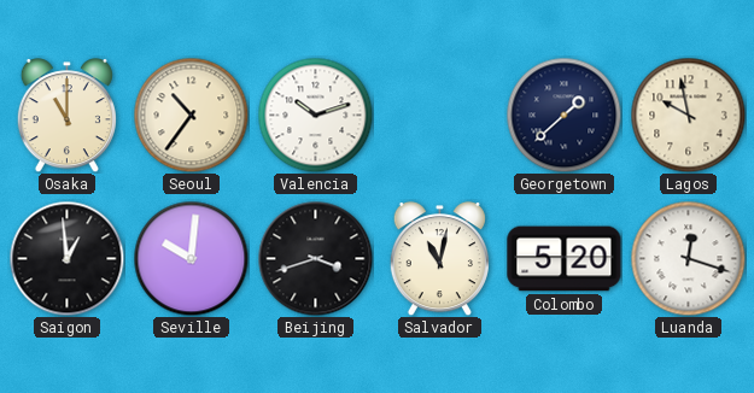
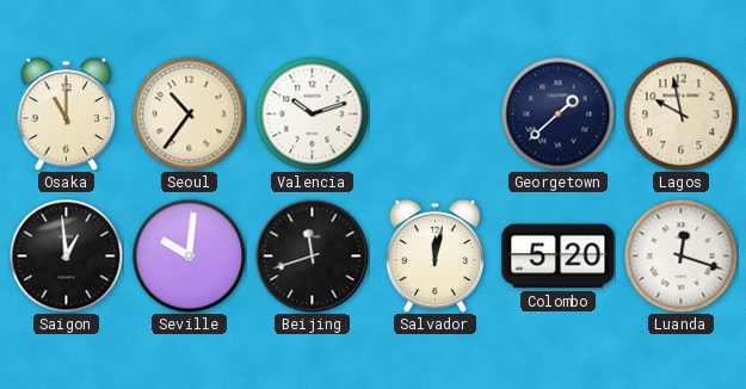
Beijing: 3:42 -> 11:42 (312, 255)
Salvador: 11:02 -> 12:02 (434, 257)
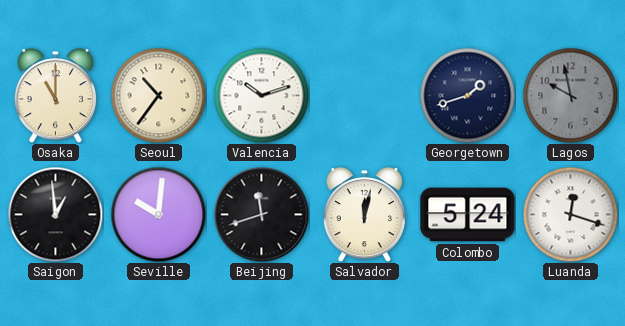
Georgetown: 1:38 -> 1:42 (467, 95)
Lagos dial: cream -> grey (570, 95)
Colombo: 5:20 -> 5:24 (468, 215)
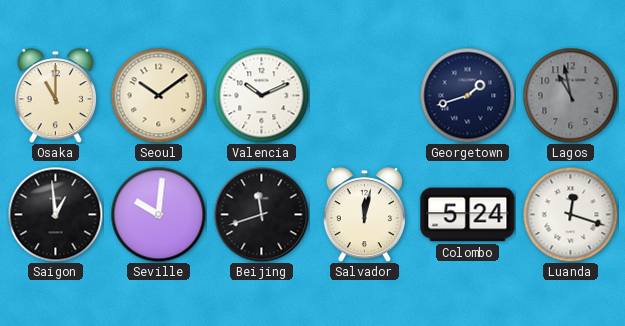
Seoul: 10:36 -> 10:09 (158, 95)
Valencia: 10:12 -> 10:11 (261, 95)
Lagos: 9:58 -> 10:58 (570, 95)
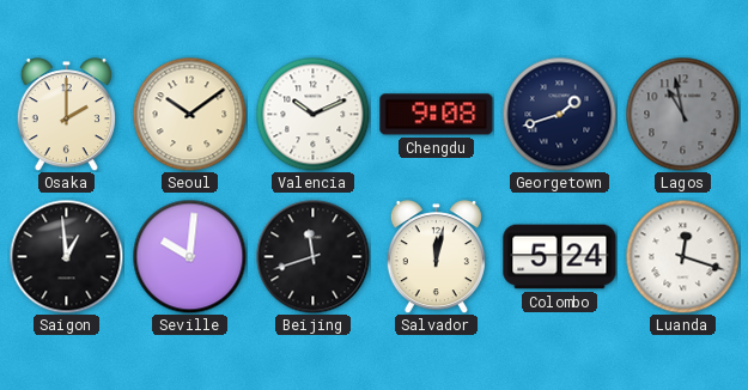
Osaka: 11:00 -> 2:00 (66, 115)
Chengdu: none -> 9:08 (437, 115)
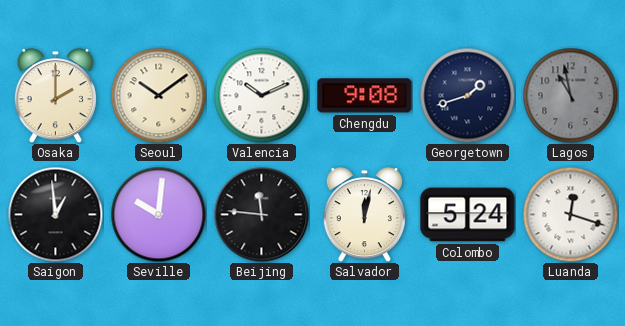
Beijing: 11:42 -> 11:46 (261, 214)
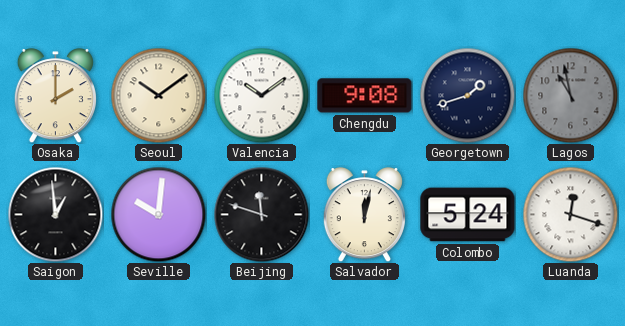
Valencia: 10:11 -> 10:09 (261, 95)
Beijing: 11:46 -> 11:48 (261, 214)
